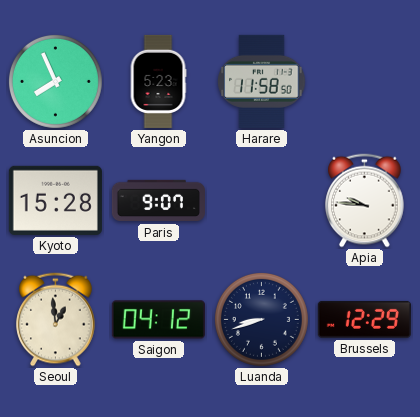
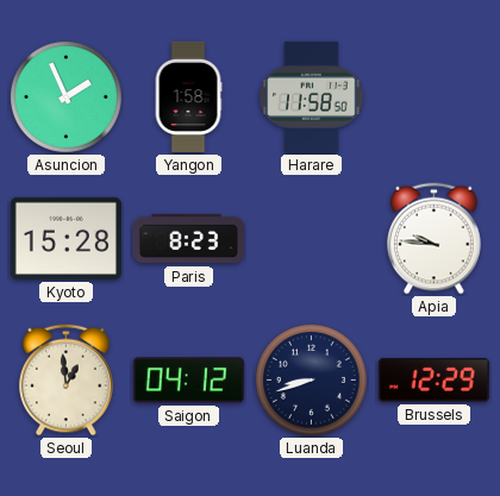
Asuncion: 7:56 -> 1:56 (65, 96)
Yangon: 5:23 -> 1:58 (188, 96)
Paris: 9:07 -> 8:23 (188, 239)
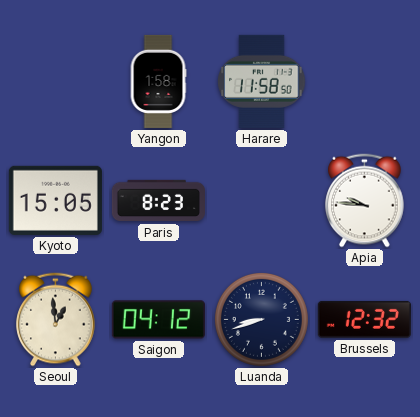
Asuncion: 1:56 -> none (65, 96)
Kyoto: 15:28 -> 15:05 (55, 200)
Brussels: 12:29 -> 12:32 (364, 319)
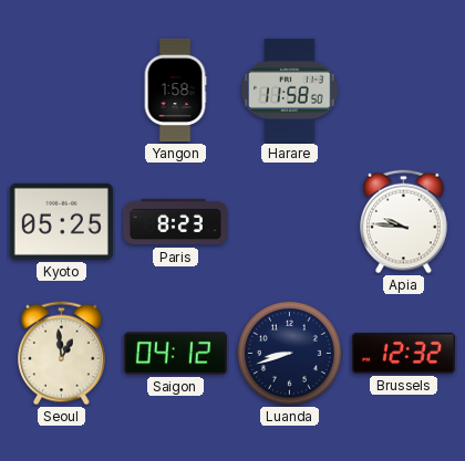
Kyoto: 15:05 -> 05:25 (61, 221)
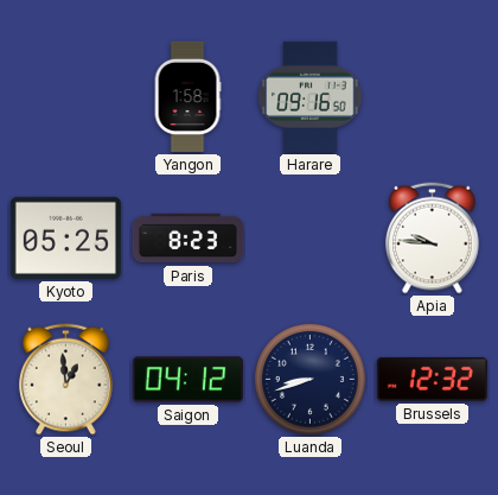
Harare: 11:58 -> 09:16 (311, 96)
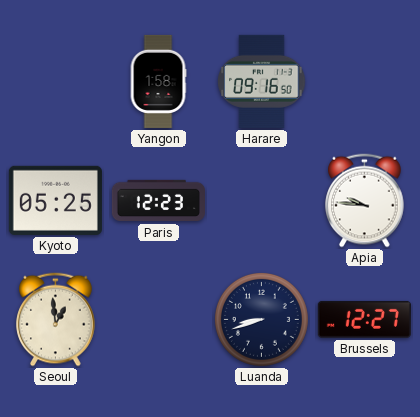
Paris: 8:23 -> 12:23 (158, 201)
Saigon: 04:12 -> none (187, 380)
Brussels: 12:32 -> 12:27 (364, 319)
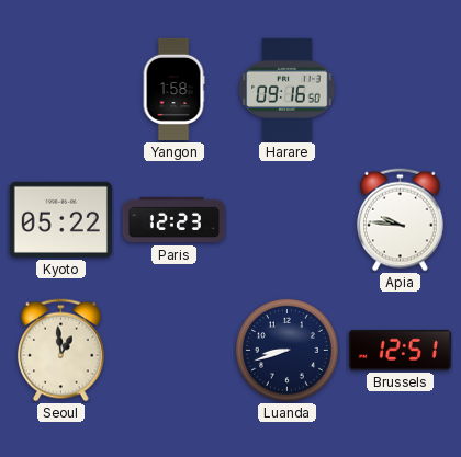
Kyoto: 05:25 -> 05:22 (60, 219)
Brussels: 12:27 -> 12:51 (400, 350)
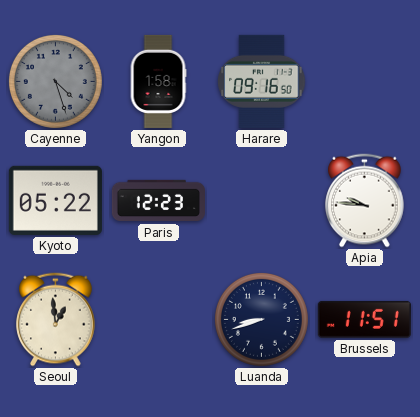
Cayenne: none -> 4:27 (55, 81)
Brussels: 12:51 -> 11:51 (364, 319)
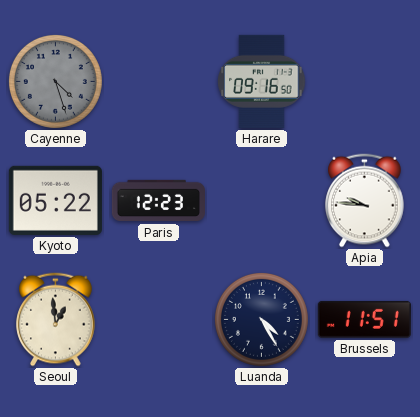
Yangon: 1:58 -> none (158, 81)
Luanda: 8:42 -> 4:25 (261, 319)
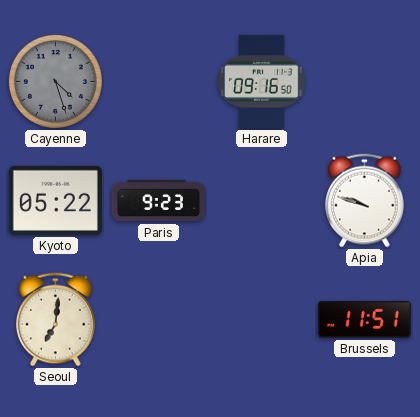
Paris: 12:23 -> 9:23 (158, 201)
Apia: 9:46 -> 9:48 (365, 201)
Seoul: 12:59 -> 7:01 (56, 320)
Luanda: 4:25 -> none (261, 319)
